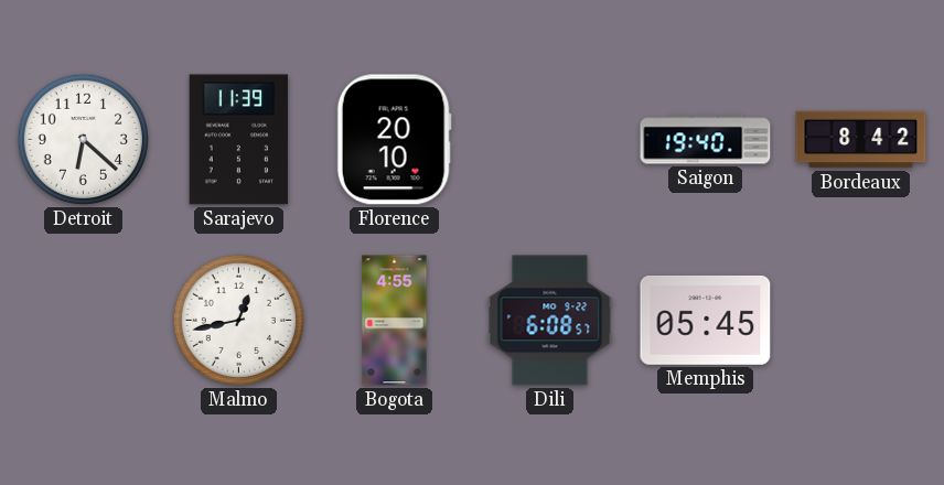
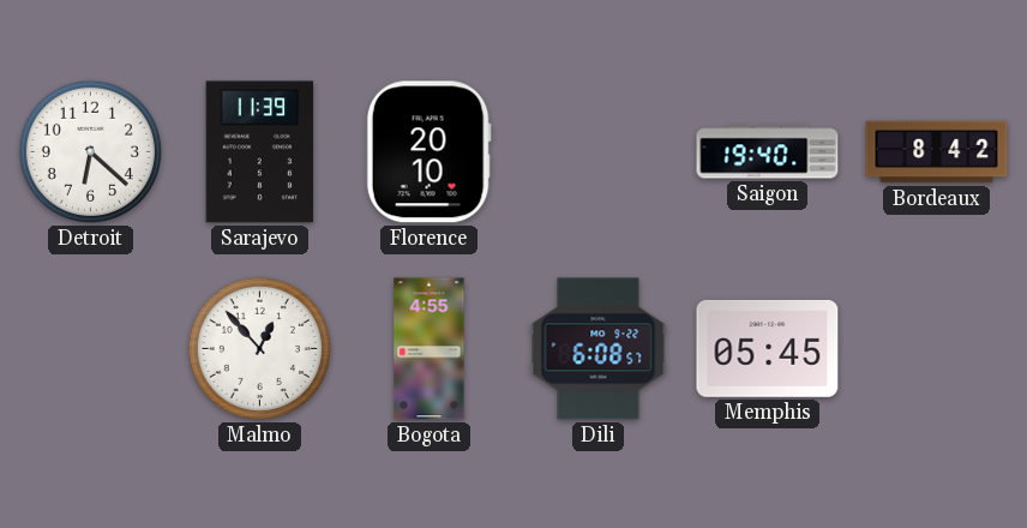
Malmo: 12:43 -> 12:53 (259, 348)
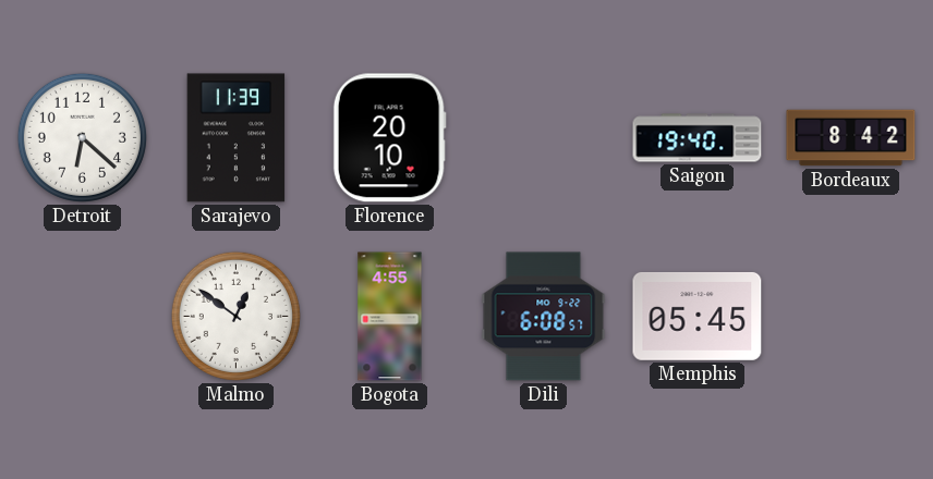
Malmo: 12:53 -> 12:51 (235, 316)
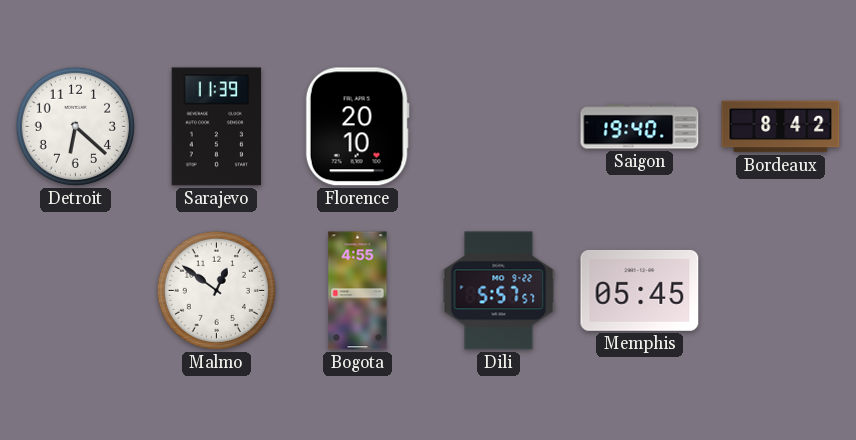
Dili: 6:08 -> 5:57 (499, 291)
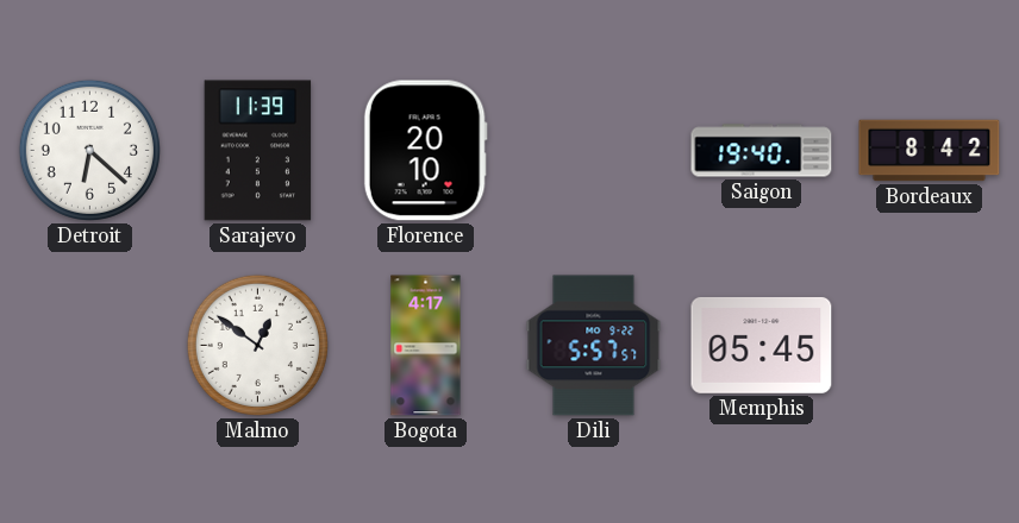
Bogota: 4:55 -> 4:17 (426, 346)
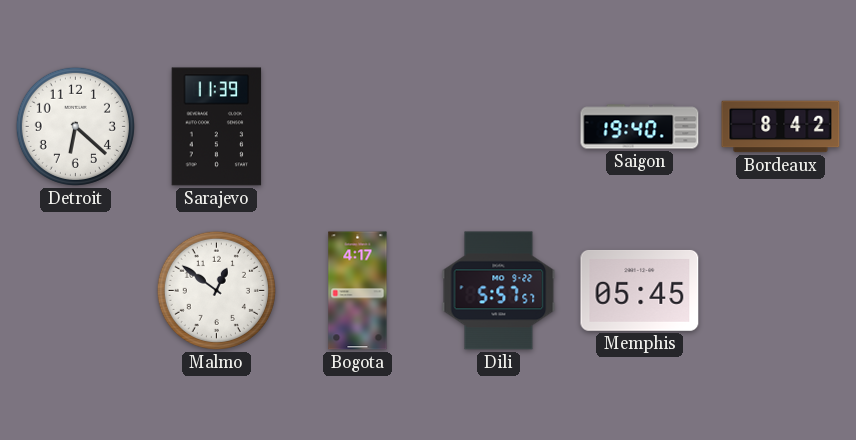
Florence: 20:10 -> none (425, 151)
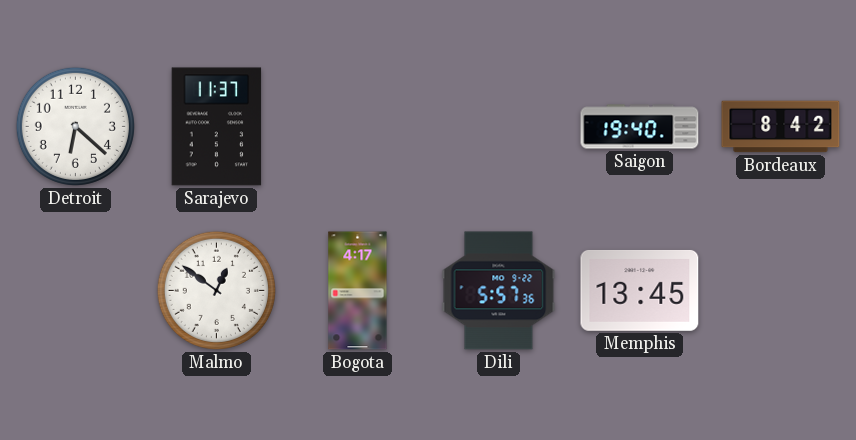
Sarajevo: 11:39 -> 11:37 (217, 127)
Dili: 5:57:57 -> 5:57:36 (499, 291)
Memphis: 05:45 -> 13:45 (640, 290)
